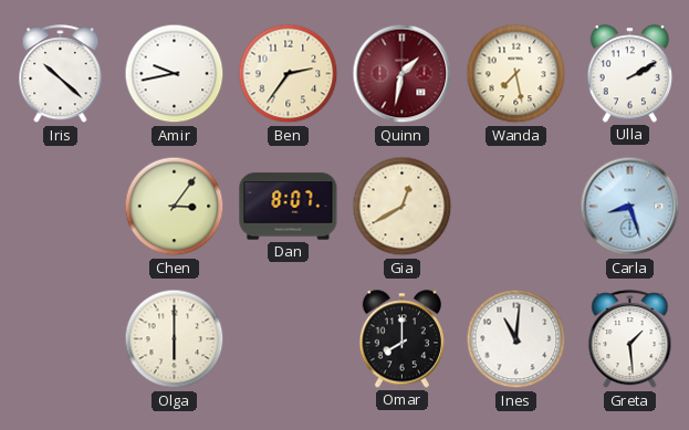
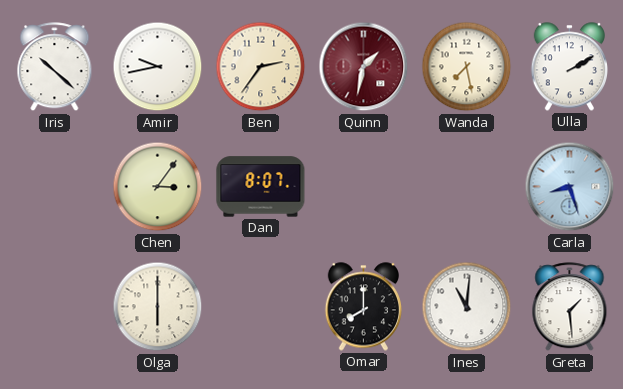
Gia: 12:40 -> none (403, 207)
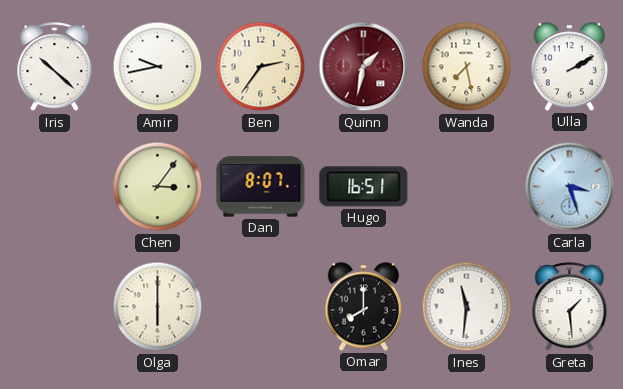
Hugo: none -> 16:51 (364, 187)
Carla: 8:27 -> 3:27 (570, 187)
Ines: 11:01 -> 11:31 (467, 307)
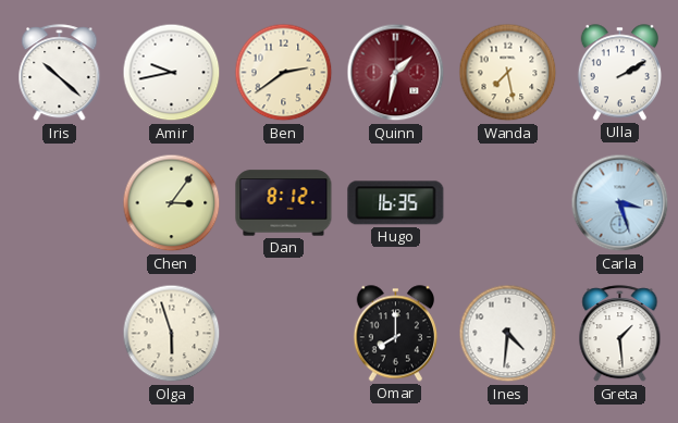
Ben: 2:36 -> 2:39 (284, 73)
Dan: 8:07 -> 8:12 (284, 203)
Hugo: 16:51 -> 16:35 (396, 203)
Olga: 6:00 -> 5:57 (172, 334)
Ines: 11:31 -> 4:31 (508, 334)
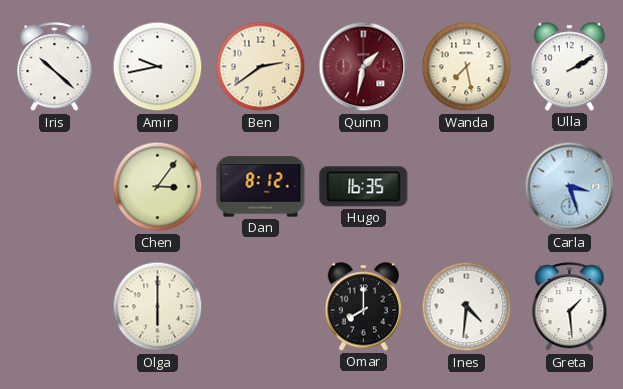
Olga: 5:57 -> 6:00 (158, 307)
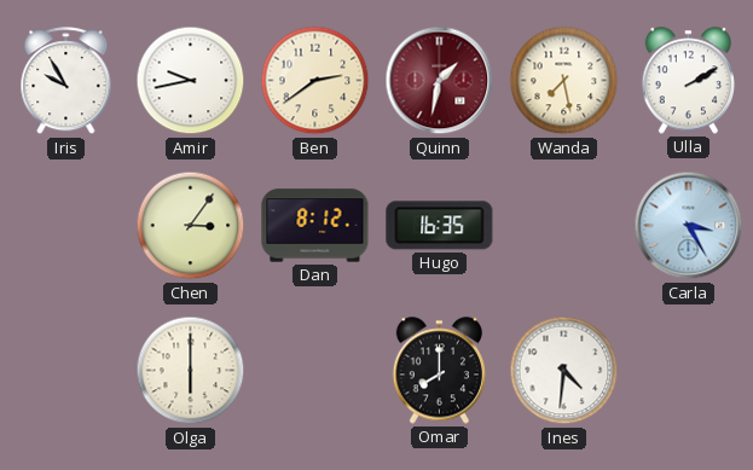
Iris: 10:22 -> 9:55 (66, 81)
Carla: 3:27 -> 3:25 (689, 226)
Greta: 1:29 -> none (570, 307)
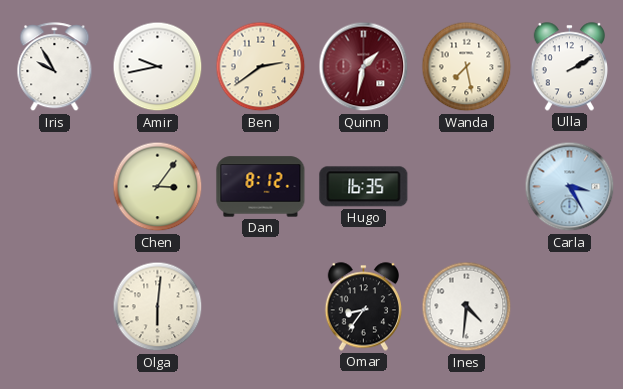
Olga: 6:00 -> 6:01 (158, 307)
Omar: 8:00 -> 8:36 (363, 307)
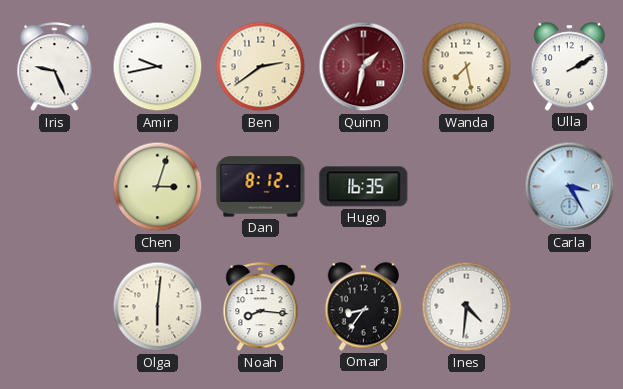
Iris: 9:55 -> 9:26 (55, 67)
Chen: 3:06 -> 3:03 (158, 187)
Noah: none -> 8:16 (261, 307)
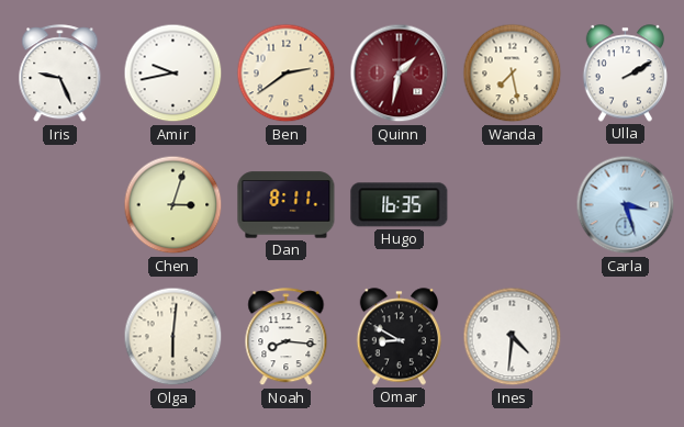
Dan: 8:12 -> 8:11 (287, 205)
Carla: 3:25 -> 3:27 (626, 205)
Omar: 8:36 -> 8:50 (399, 337)
